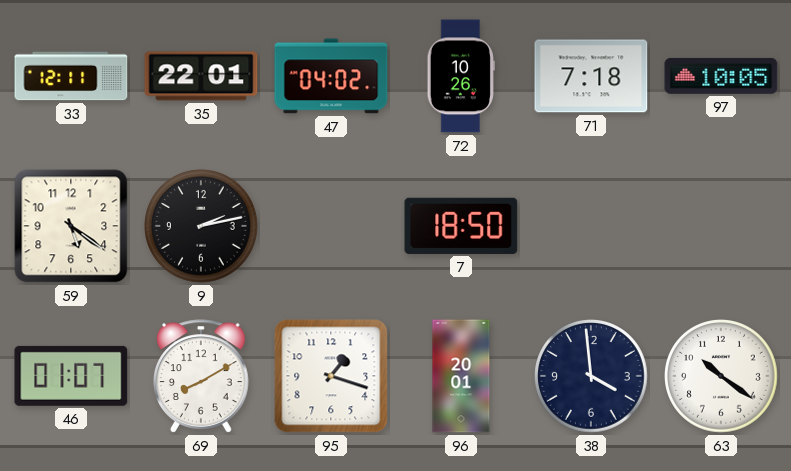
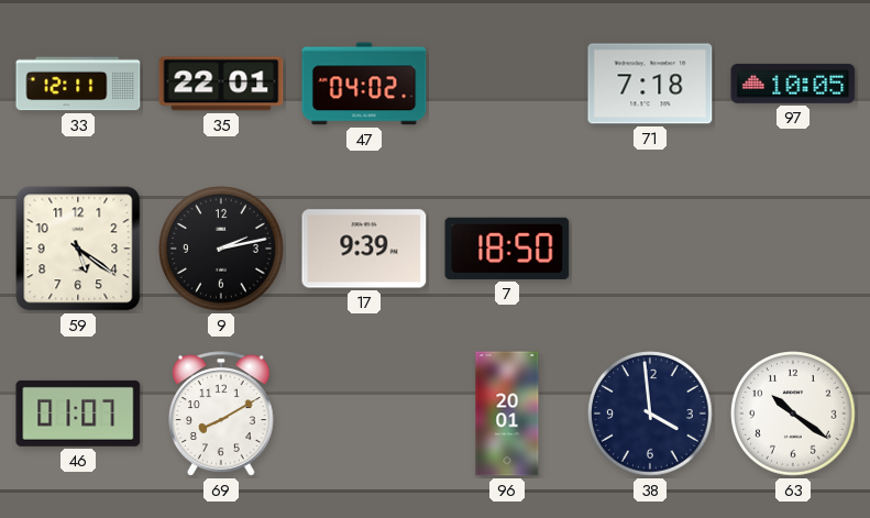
72: 10:26 -> none (461, 76)
17: none -> 9:39 (364, 249)
95: 1:18 -> none (331, 376)
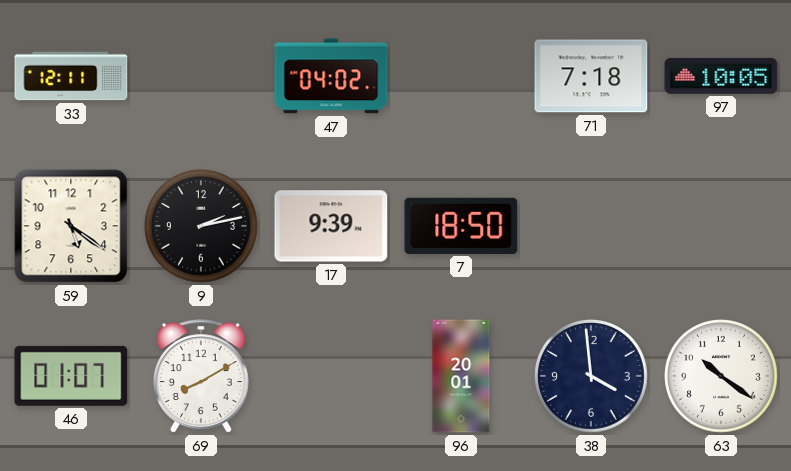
35: 22:01 -> none (221, 84)
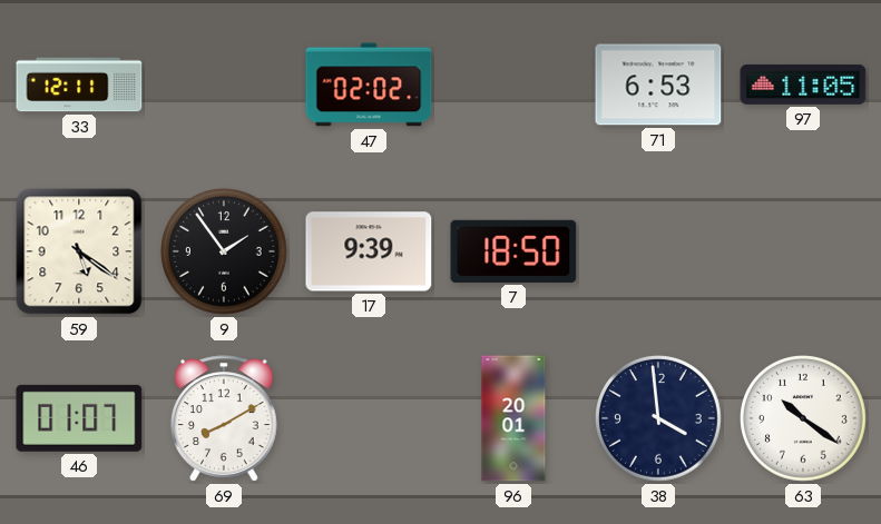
47: 04:02 -> 02:02 (369, 85)
71: 7:18 -> 6:53 (658, 85)
97: 10:05 -> 11:05 (803, 85)
9: 2:13 -> 1:54 (225, 253)
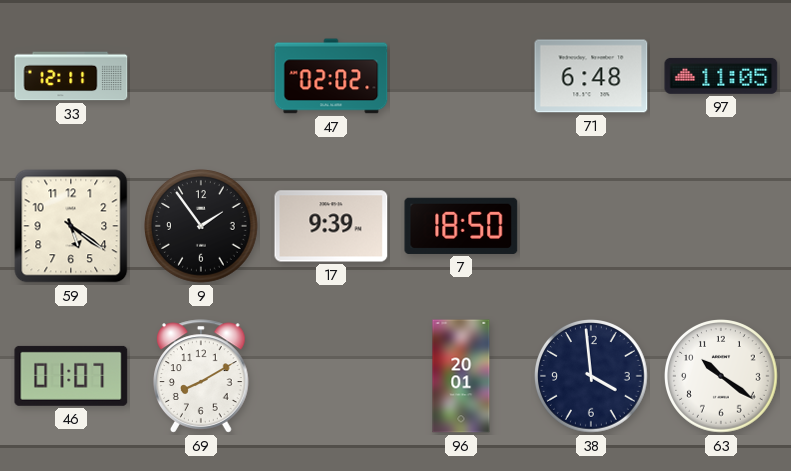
71: 6:53 -> 6:48 (591, 76)
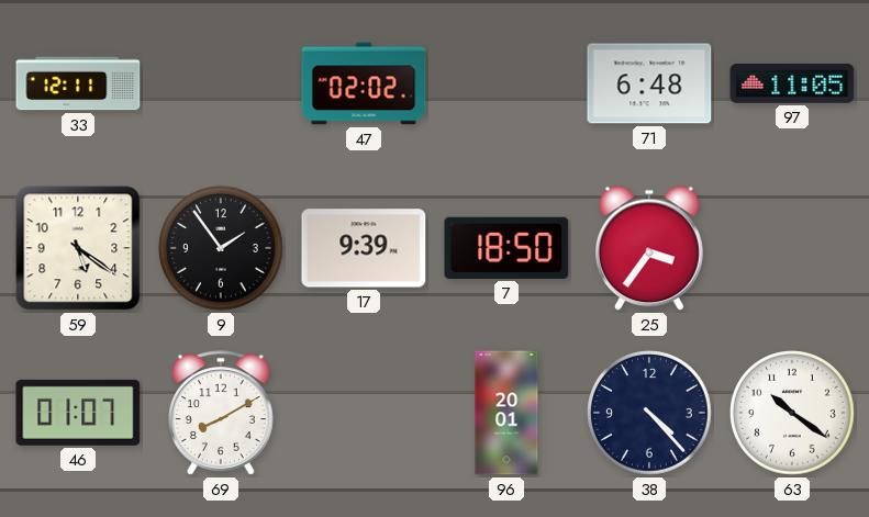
25: none -> 3:36 (650, 248)
38: 3:59 -> 4:23 (650, 414)
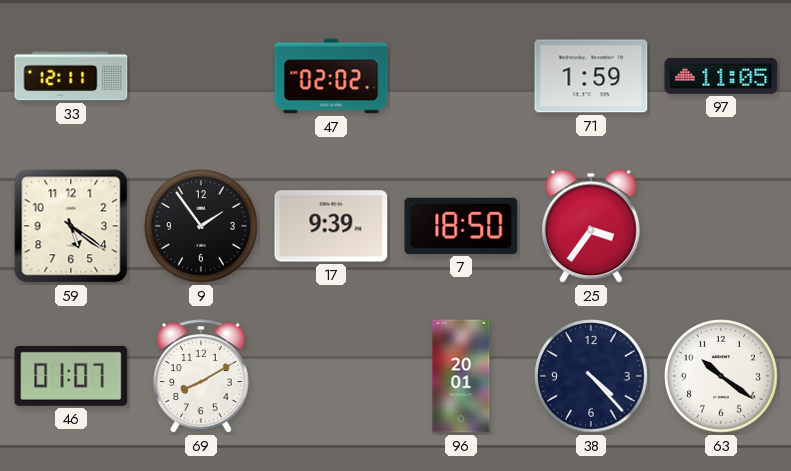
71: 6:48 -> 1:59 (591, 76)
